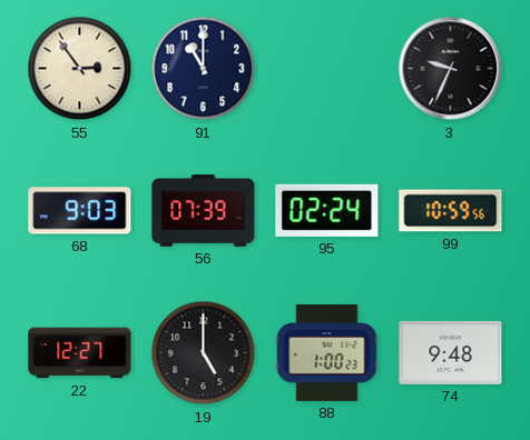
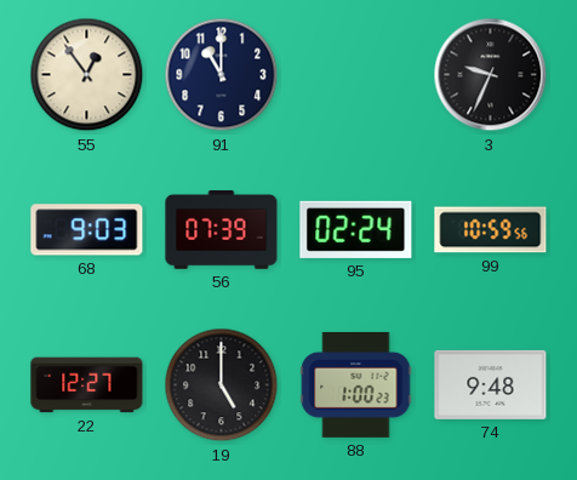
55: 2:54 -> 12:54 (87, 75)
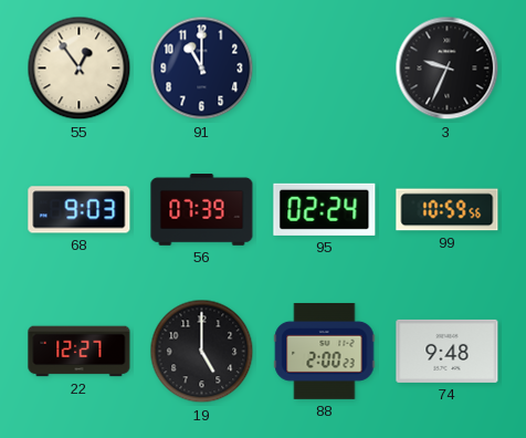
88: 1:00 -> 2:00 (325, 351)
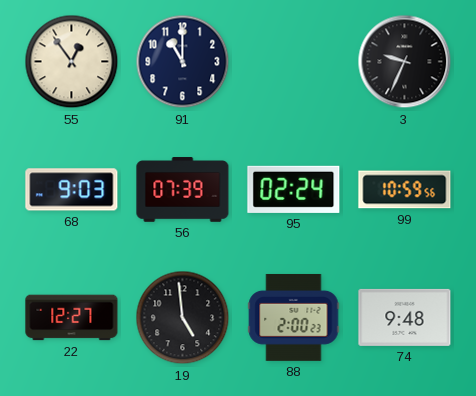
19: 5:00 -> 4:59 (183, 318)
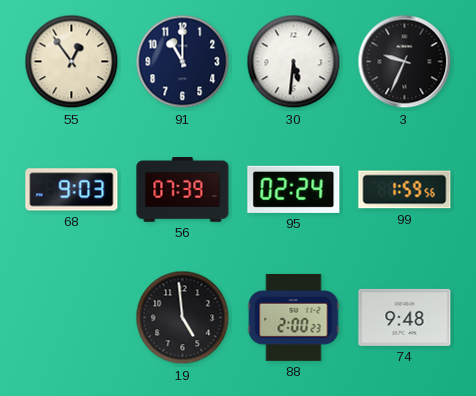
30: none -> 5:31 (294, 62)
99: 10:59 -> 1:59 (405, 190)
22: 12:27 -> none (72, 318)
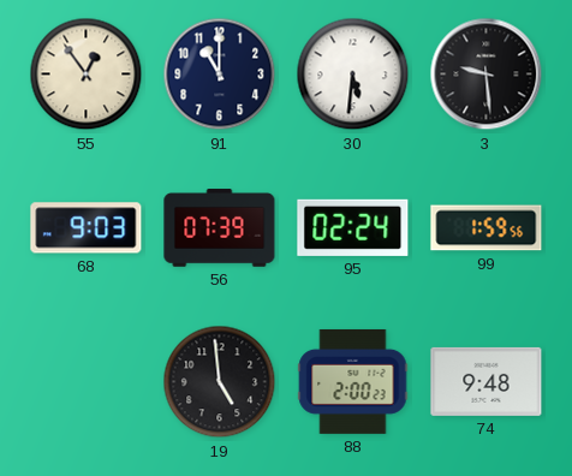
3: 9:34 -> 9:29 (487, 75)
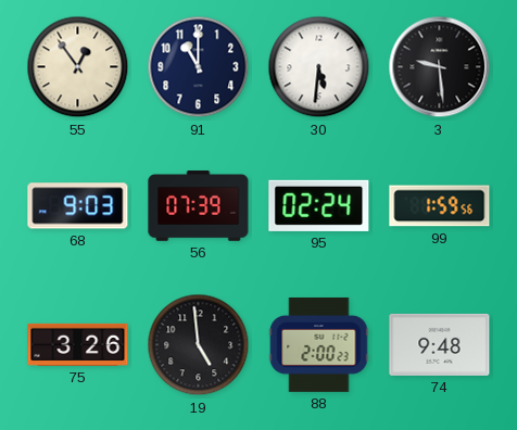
75: none -> 3:26 (78, 344)
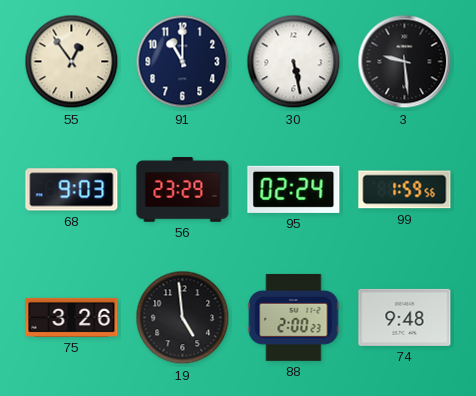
30: 5:31 -> 5:28 (294, 62)
56: 07:39 -> 23:29 (183, 190)
